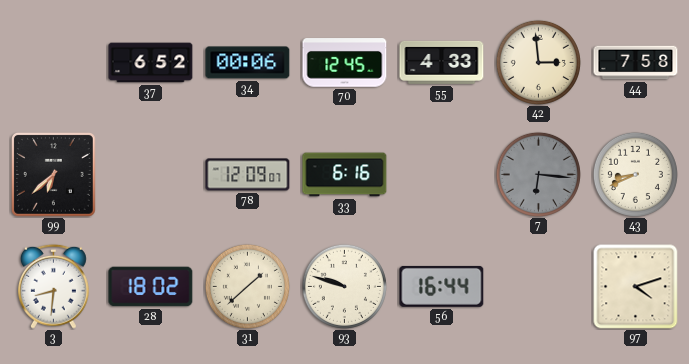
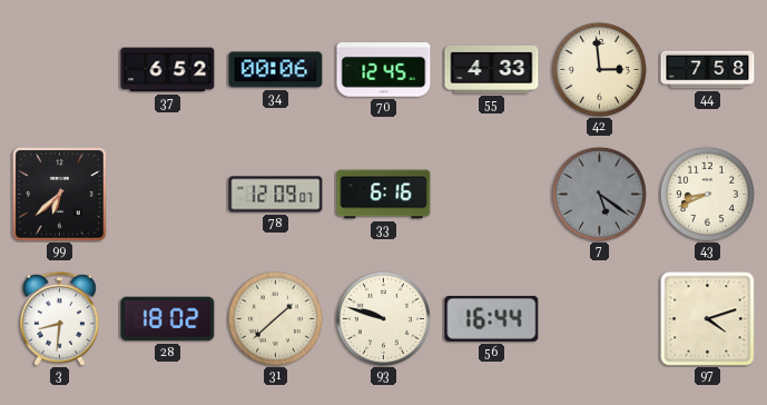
7: 6:16 -> 5:21 (599, 194)
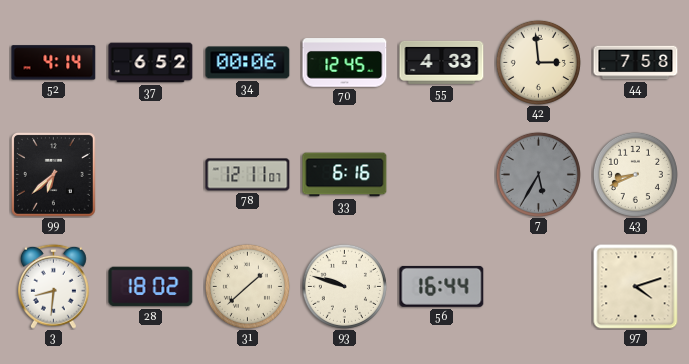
52: none -> 4:14 (54, 63)
78: 12:09 -> 12:11 (248, 175)
7: 5:21 -> 5:35 (538, 174)
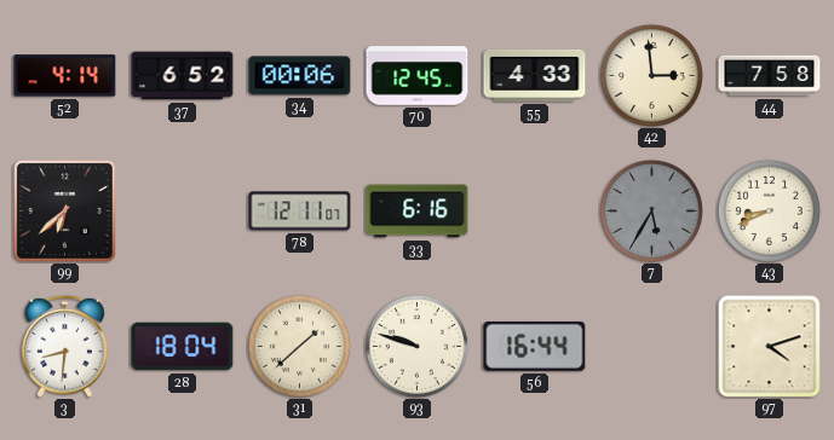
28: 18:02 -> 18:04 (183, 347)
